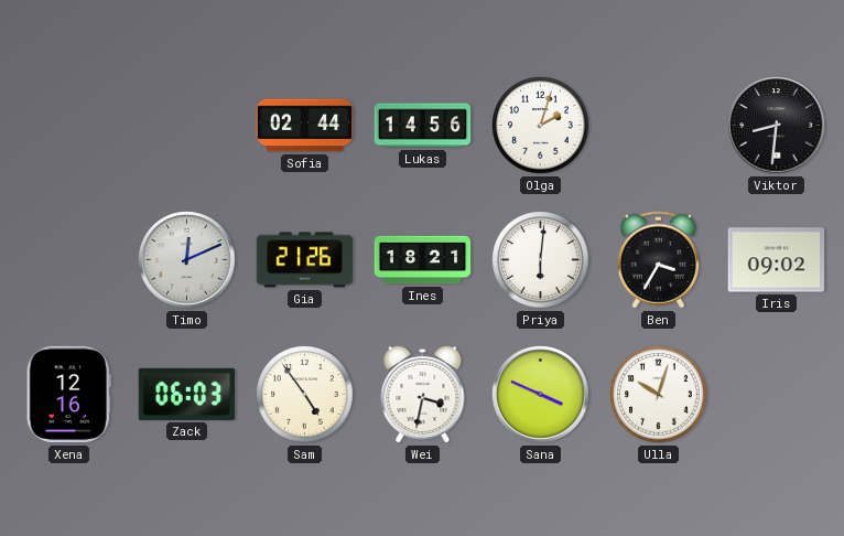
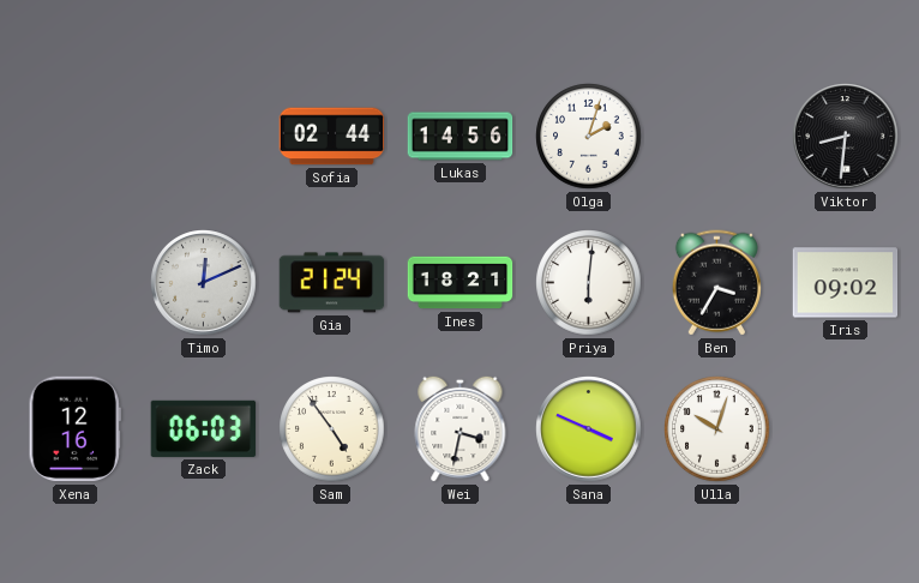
Gia: 21:26 -> 21:24 (332, 283)
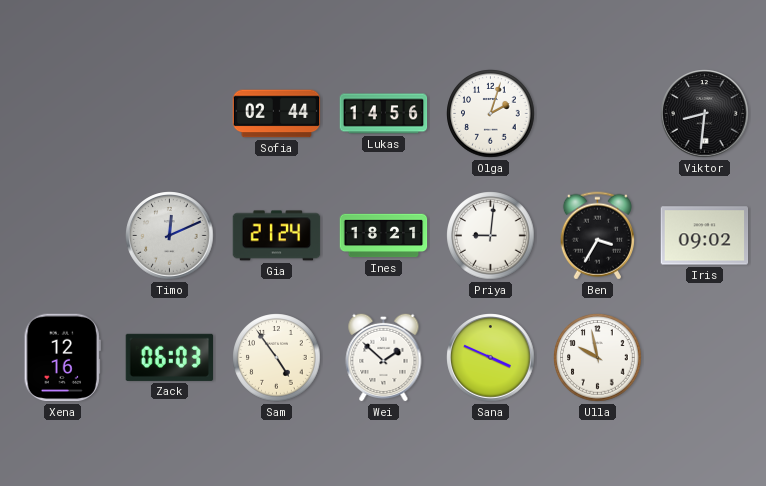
Priya: 6:01 -> 9:01 (491, 236)
Wei: 3:32 -> 1:52 (384, 357)
Ulla: 10:03 -> 9:58 (598, 358)
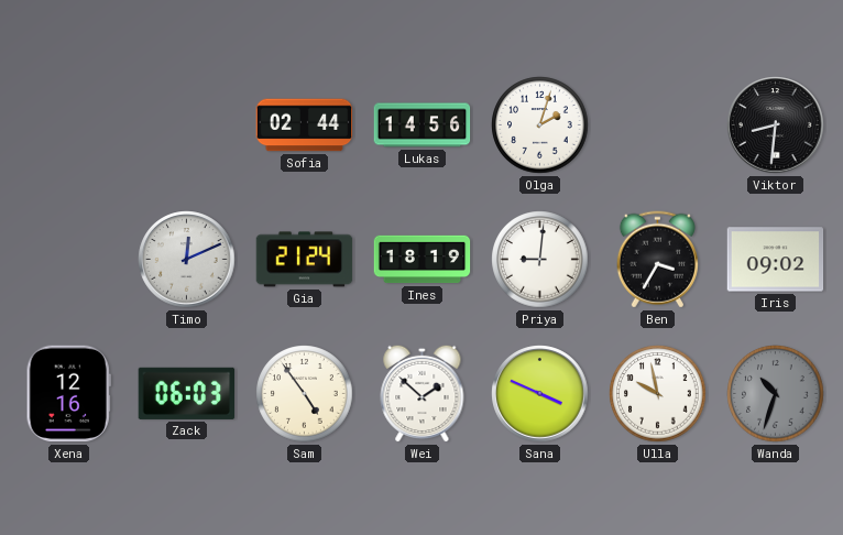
Ines: 18:21 -> 18:19 (423, 260)
Wanda: none -> 10:33 (776, 394)
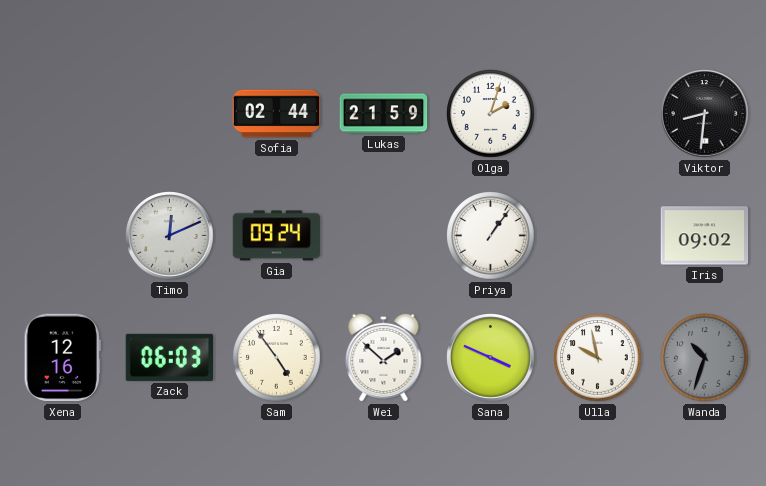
Lukas: 14:56 -> 21:59 (384, 114)
Gia: 21:24 -> 09:24 (277, 236)
Ines: 18:19 -> none (423, 260)
Priya: 9:01 -> 1:06 (491, 236)
Ben: 3:35 -> none (657, 260)
